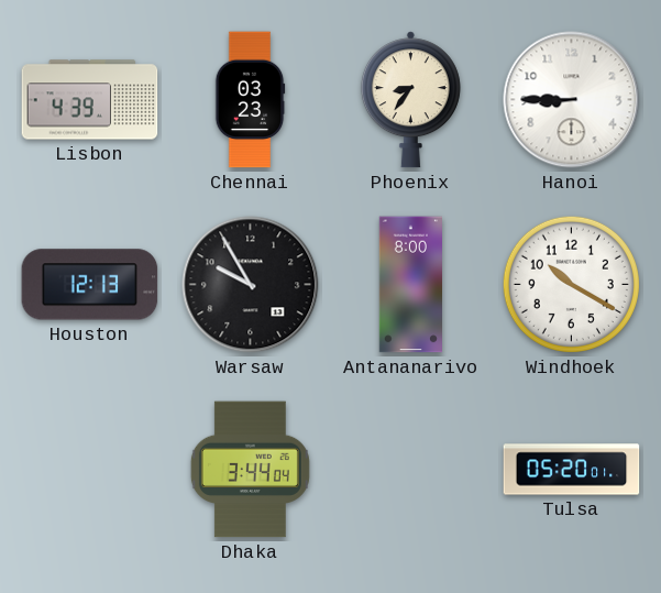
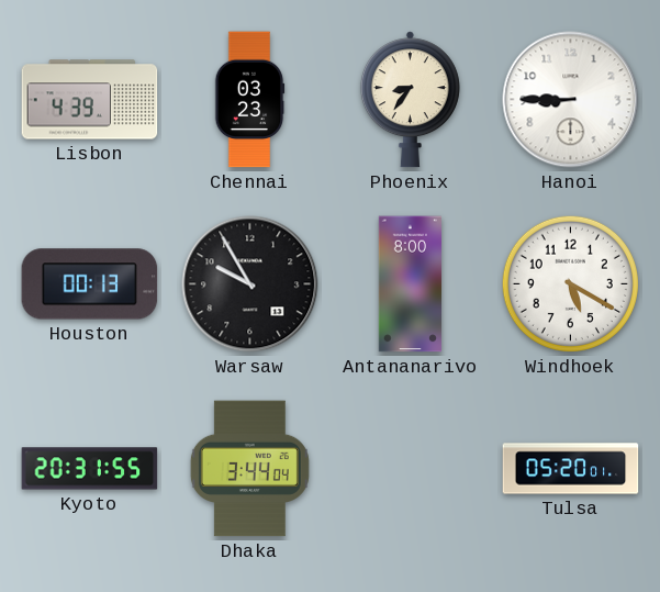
Houston: 12:13 -> 00:13 (90, 284)
Windhoek: 10:20 -> 5:20 (570, 283)
Kyoto: none -> 20:31 (90, 469)
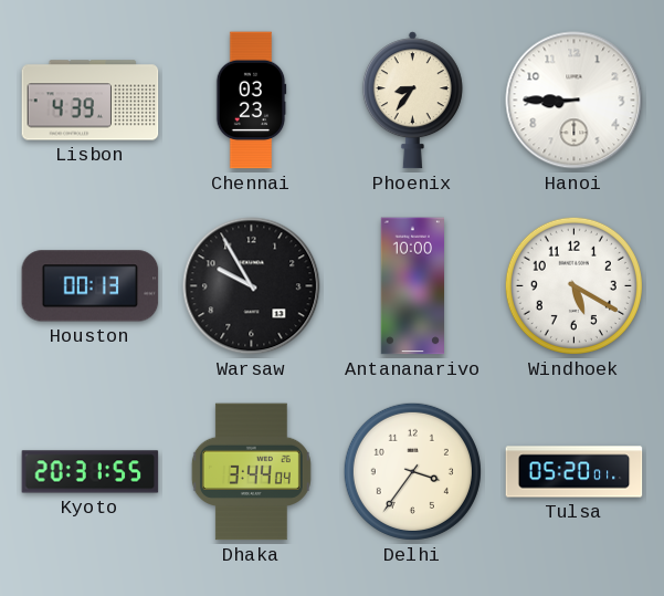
Antananarivo: 8:00 -> 10:00 (412, 286)
Delhi: none -> 3:36 (412, 471)
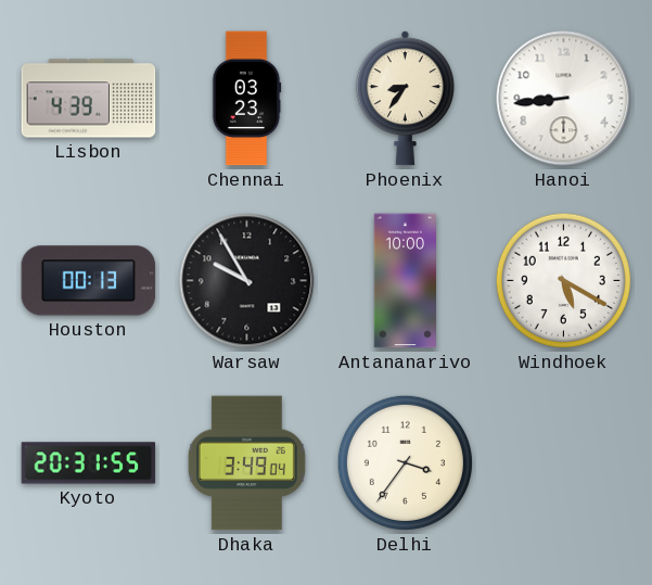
Hanoi: 8:45 -> 8:44 (564, 99)
Dhaka: 3:44 -> 3:49 (246, 463)
Tulsa: 05:20 -> none (575, 472)
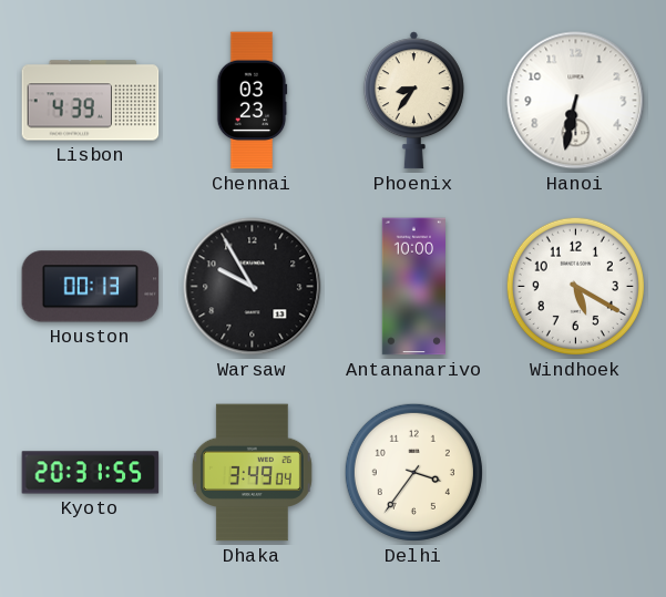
Hanoi: 8:44 -> 6:32 (576, 101)
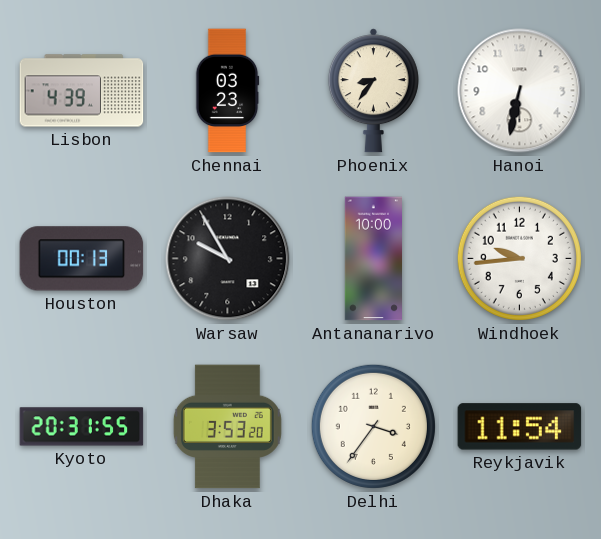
Windhoek: 5:20 -> 9:44 (519, 258)
Dhaka: 3:49 -> 3:53 (227, 427)
Reykjavik: none -> 11:54 (520, 427)
